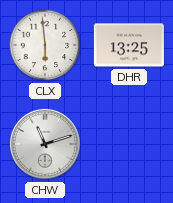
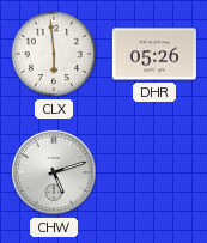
DHR: 13:25 -> 05:26 (154, 54)
CHW: 11:12 -> 5:12 (54, 172)
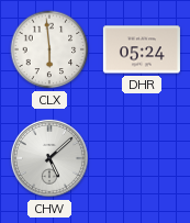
DHR: 05:26 -> 05:24 (142, 49)
CHW: 5:12 -> 5:08 (49, 158)
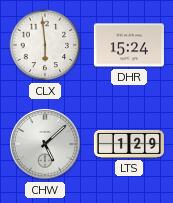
DHR: 05:24 -> 15:24 (129, 45)
LTS: none -> 1:29 (129, 144)
